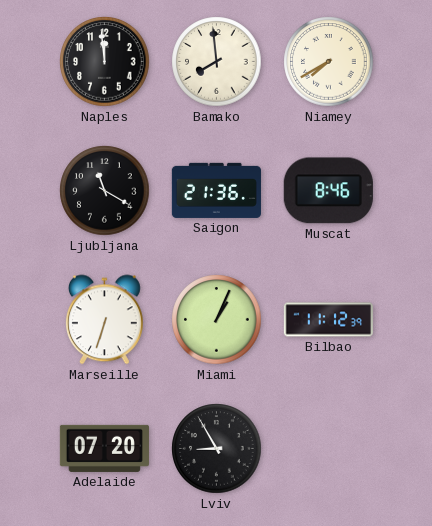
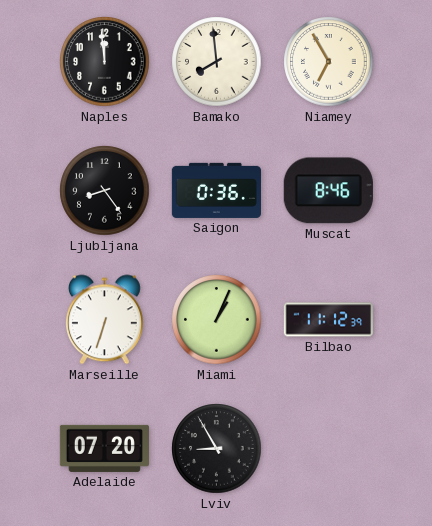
Niamey: 7:40 -> 6:55 (329, 62)
Ljubljana: 11:20 -> 8:24 (105, 191)
Saigon: 21:36 -> 0:36 (216, 190)
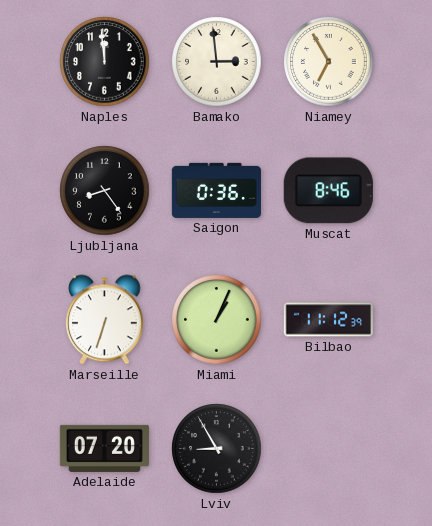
Bamako: 7:59 -> 2:59 (217, 62)
